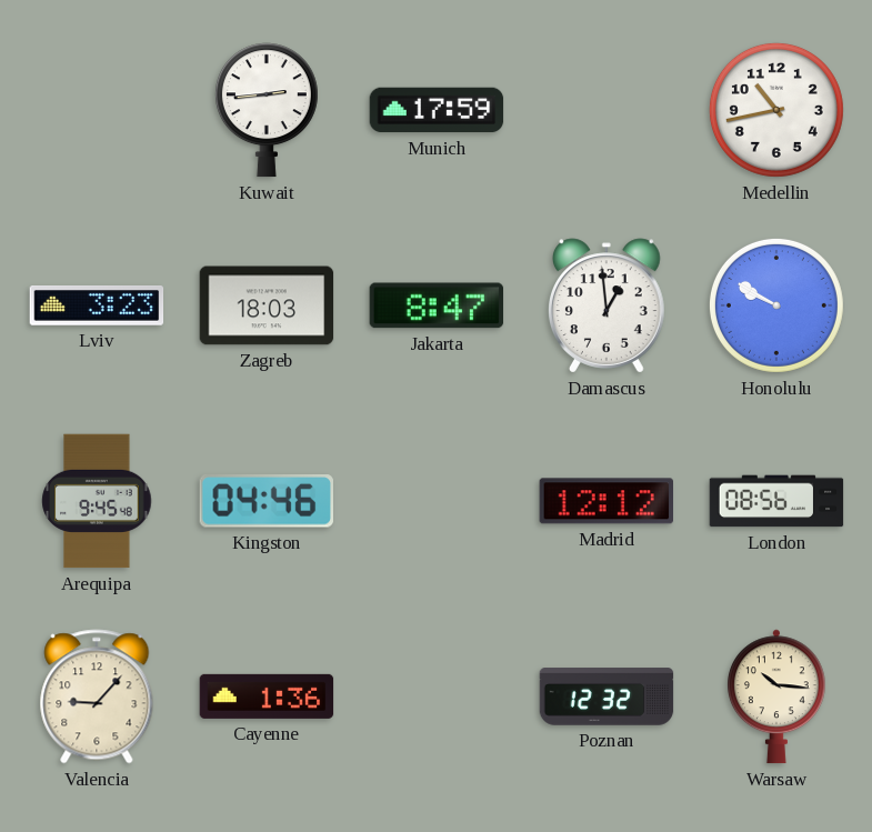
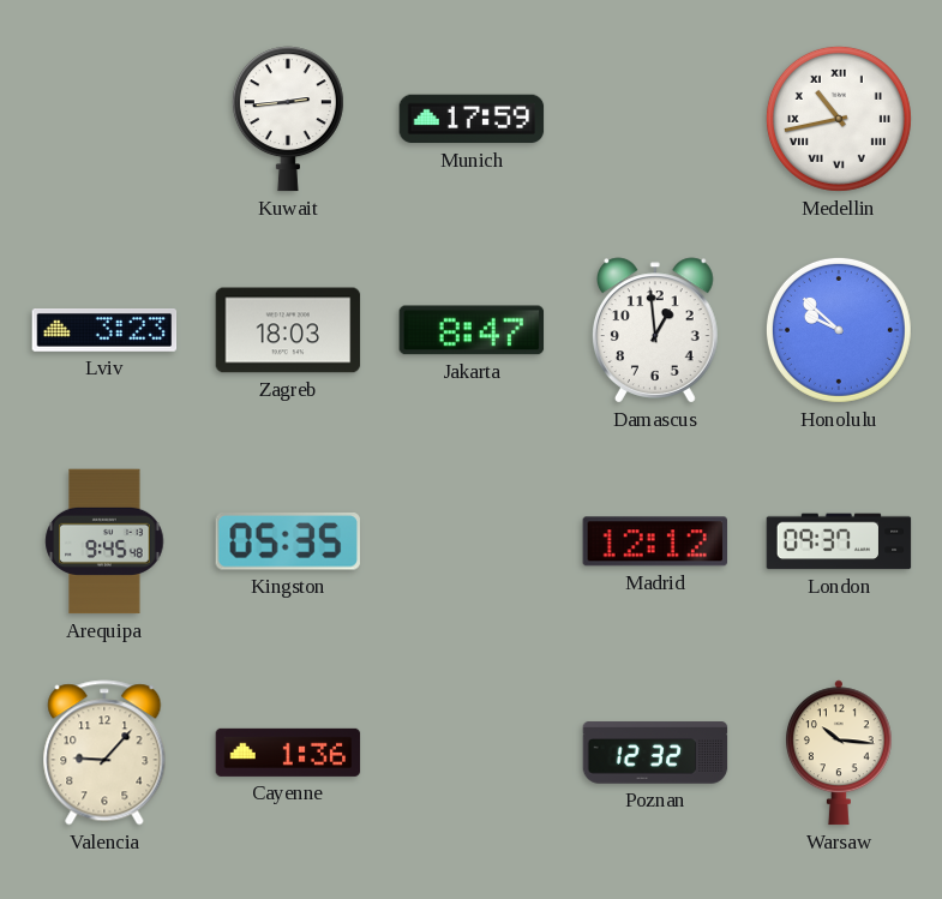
Medellin numerals: Arabic -> Roman (839, 119)
Honolulu: 9:50 -> 9:52 (839, 330)
Kingston: 04:46 -> 05:35 (288, 541)
London: 08:56 -> 09:37 (839, 541)
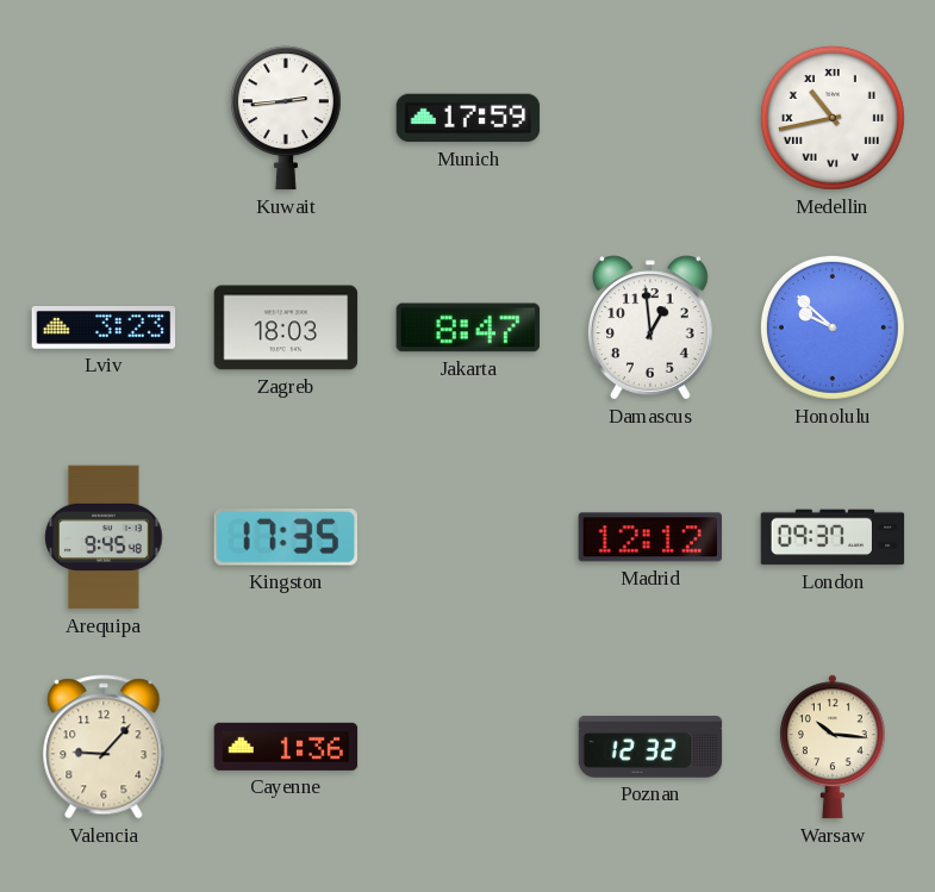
Kingston: 05:35 -> 17:35 (286, 537)
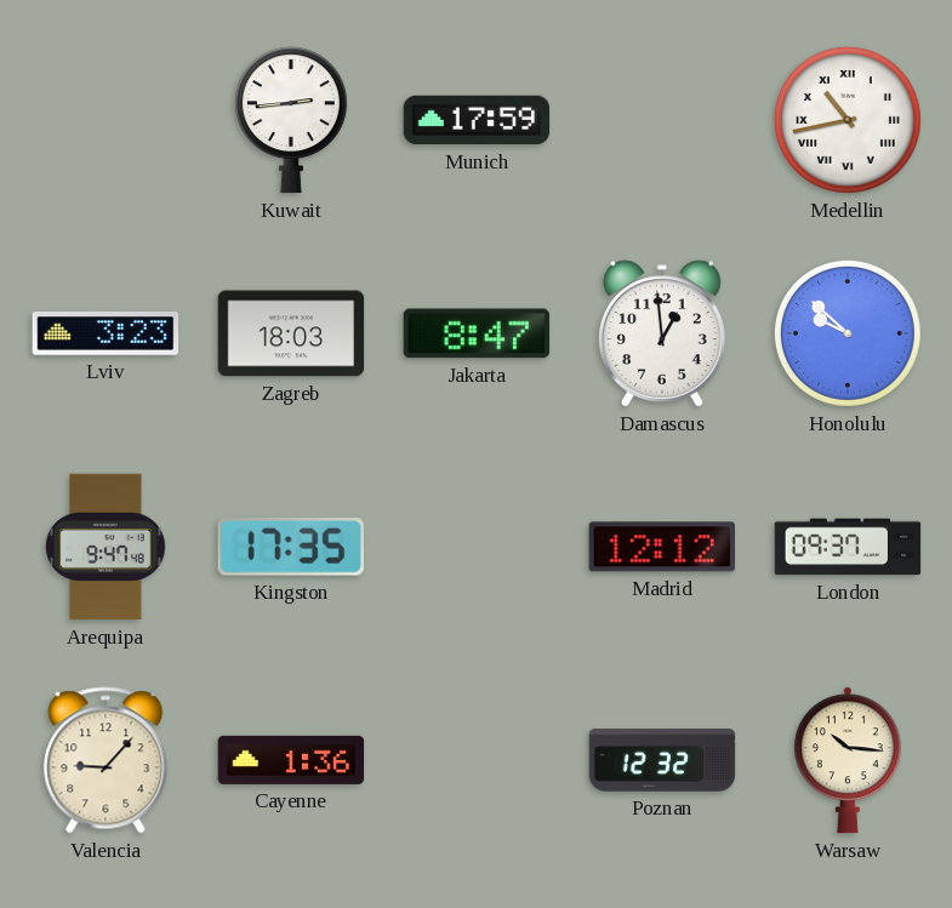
Arequipa: 9:45 -> 9:47 (106, 547)
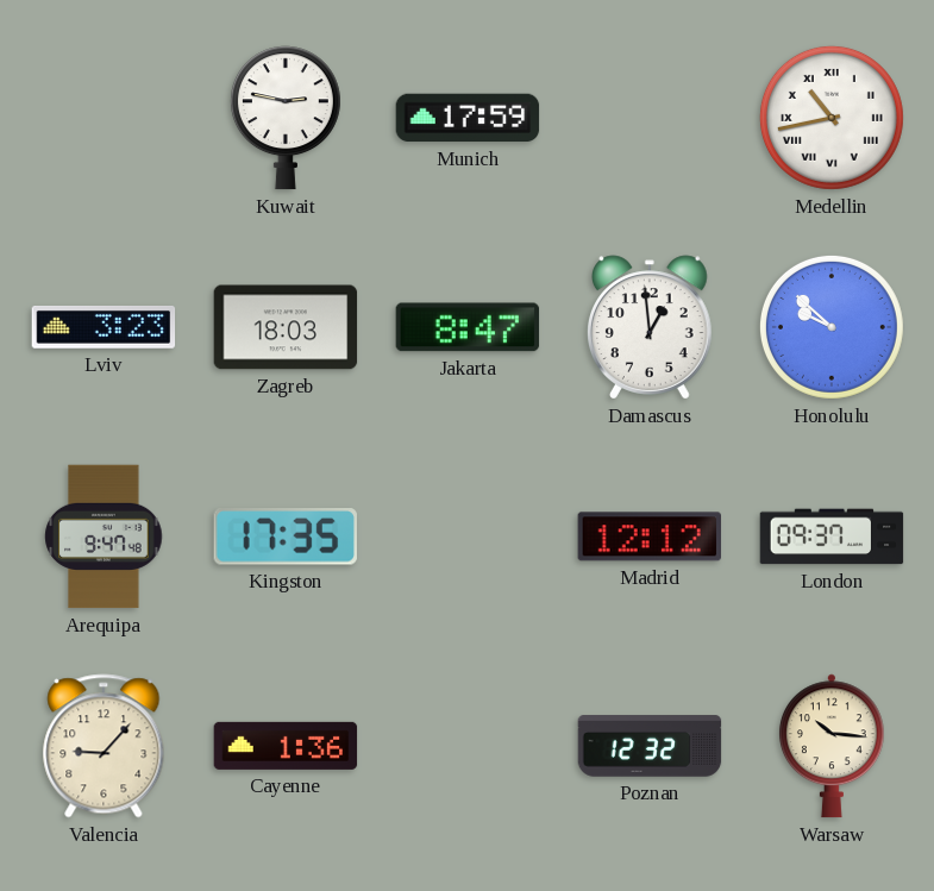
Kuwait: 2:44 -> 2:47 (286, 118)
